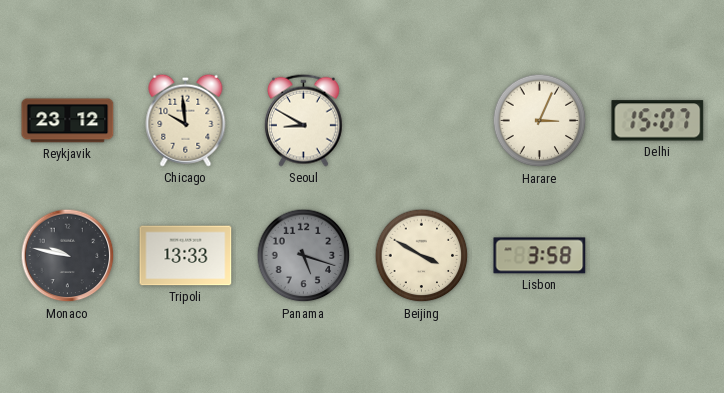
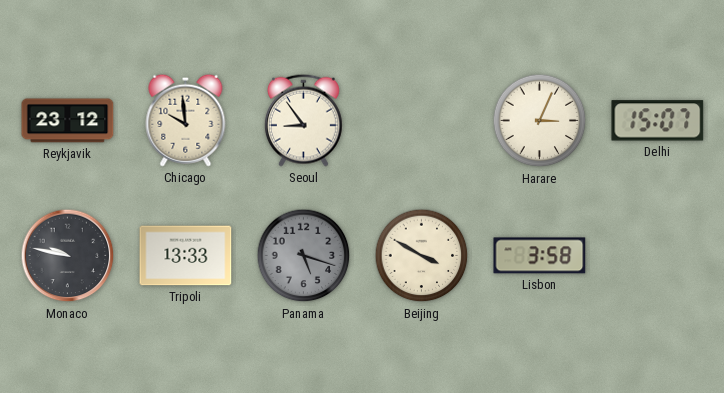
Seoul: 8:50 -> 8:54 (303, 120)
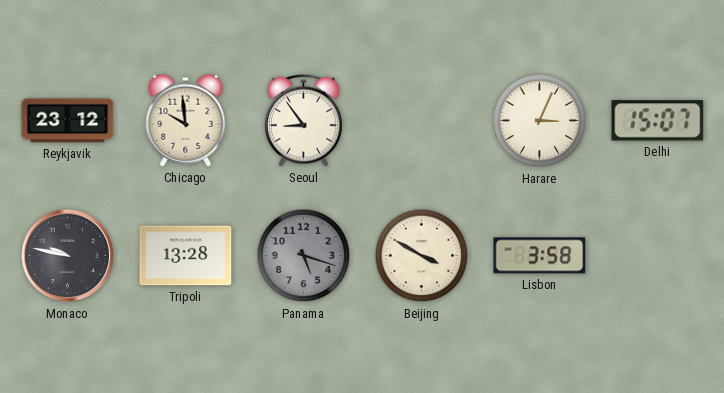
Tripoli: 13:33 -> 13:28 (186, 256)
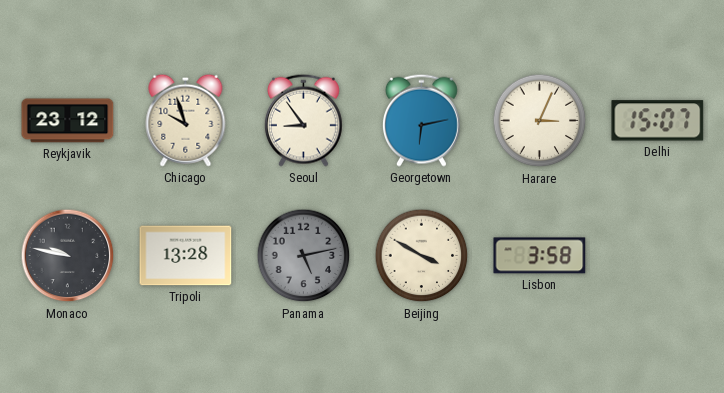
Chicago: 9:59 -> 9:57 (186, 120)
Georgetown: none -> 6:13 (421, 120)
Panama: 5:18 -> 5:13 (304, 256)
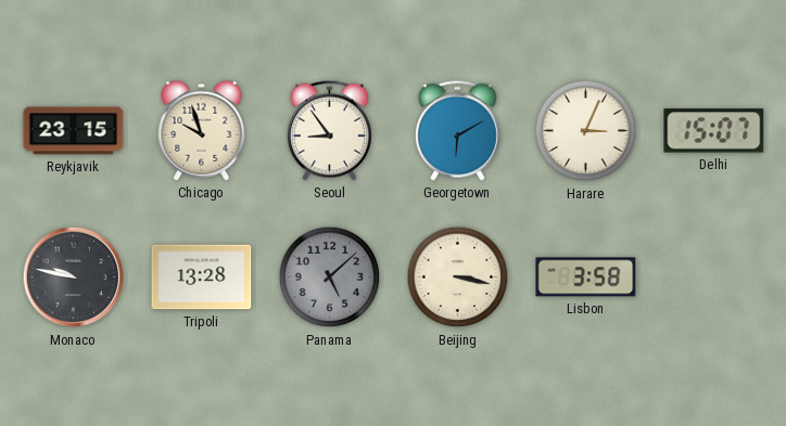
Reykjavik: 23:12 -> 23:15 (74, 131)
Georgetown: 6:13 -> 6:10 (457, 130)
Panama: 5:13 -> 5:08 (330, 277)
Beijing: 3:50 -> 3:17 (458, 277)
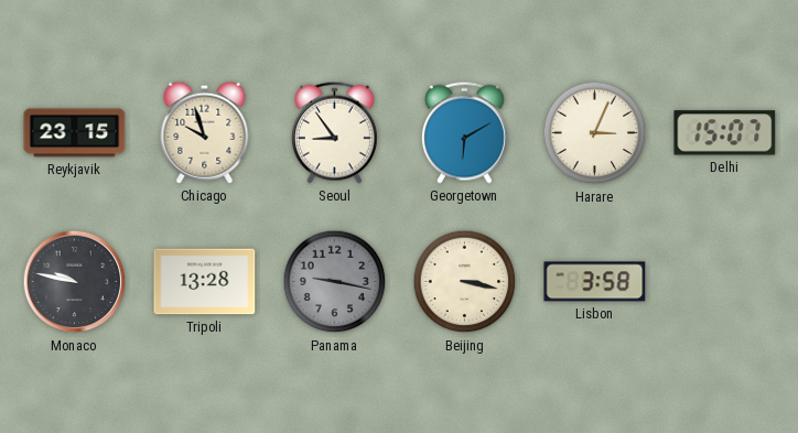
Panama: 5:08 -> 9:17 (335, 282)
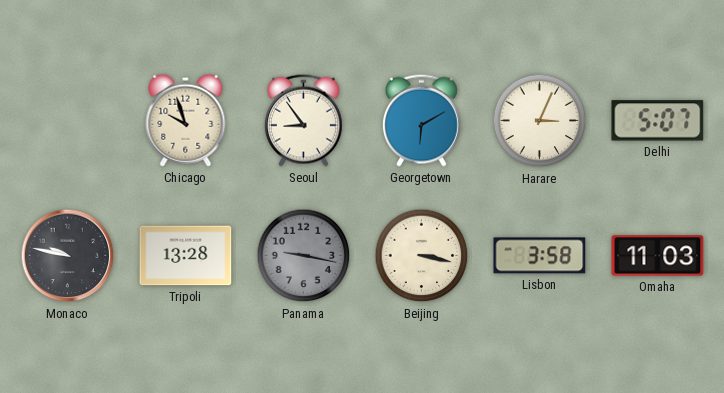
Reykjavik: 23:15 -> none (75, 133)
Delhi: 15:07 -> 5:07 (658, 121)
Omaha: none -> 11:03 (658, 256)
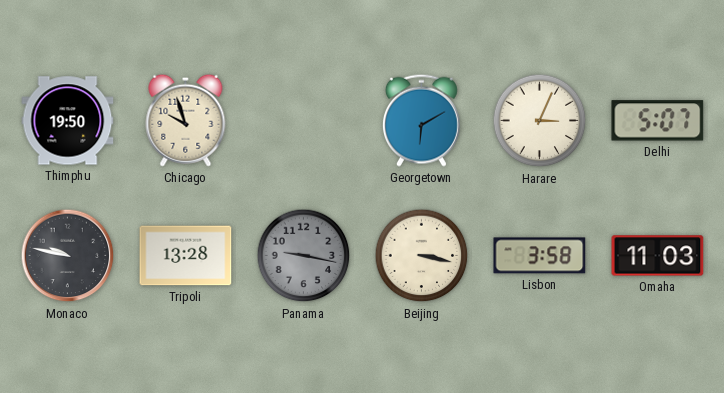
Thimphu: none -> 19:50 (68, 121)
Seoul: 8:54 -> none (303, 120)
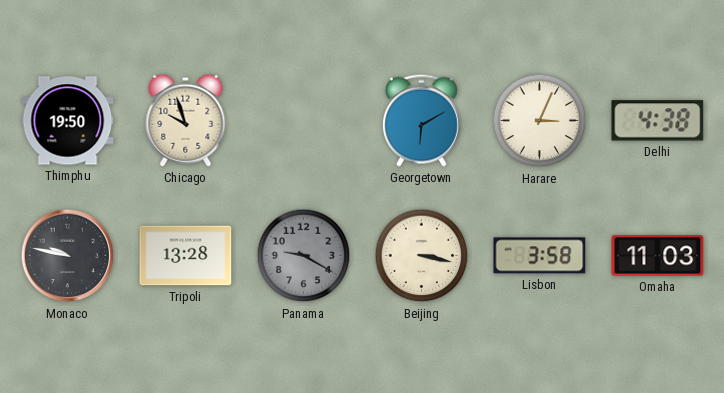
Delhi: 5:07 -> 4:38 (658, 121)
Panama: 9:17 -> 9:20 (304, 256)
